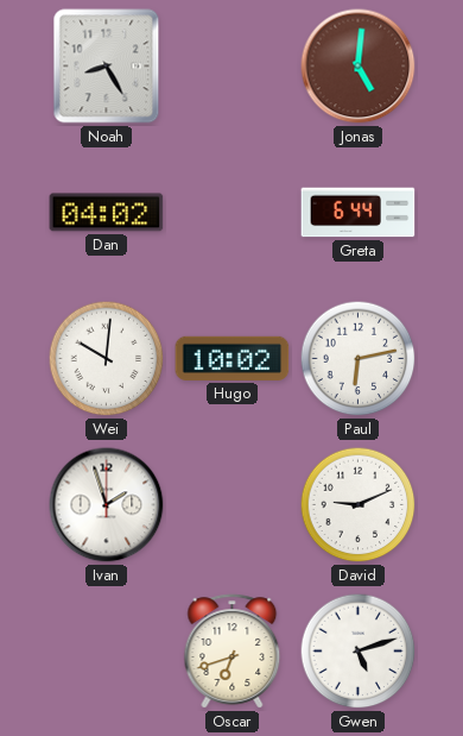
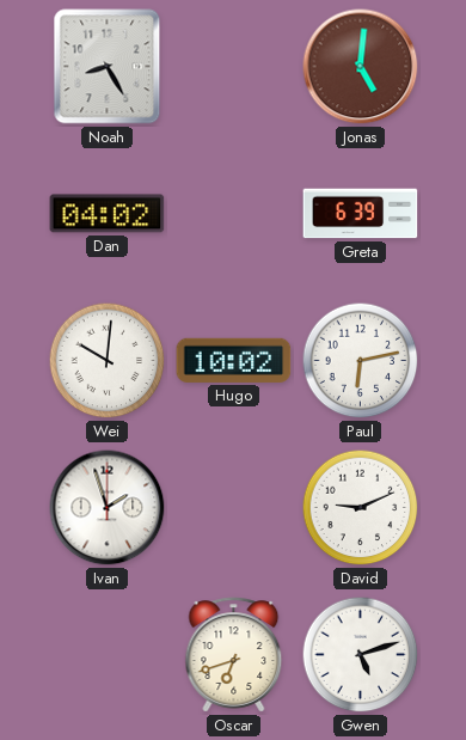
Greta: 6:44 -> 6:39 (361, 214)
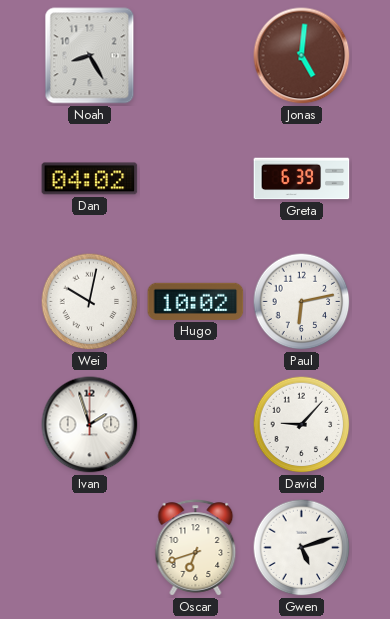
Wei: 10:01 -> 10:02 (90, 302)
David: 9:11 -> 9:07 (302, 425)
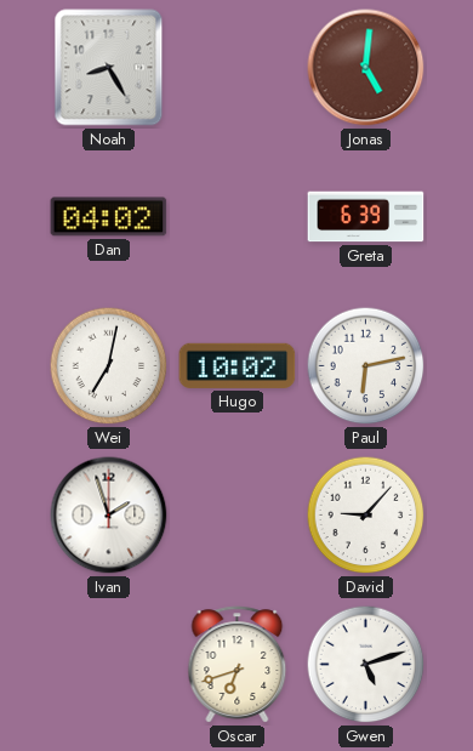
Wei: 10:02 -> 7:02 (109, 366)
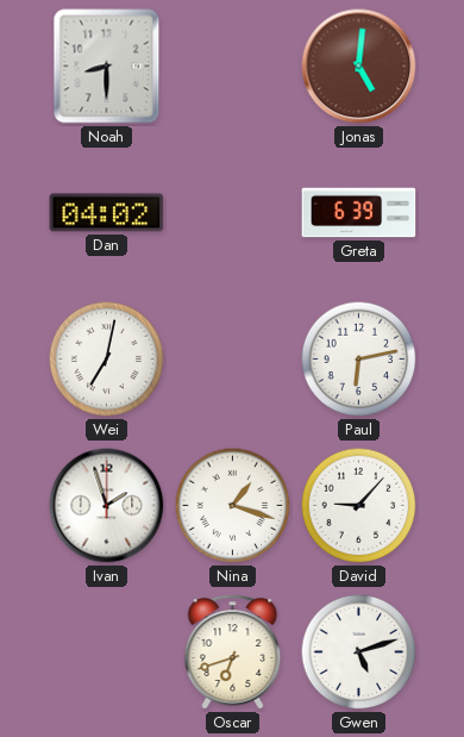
Noah: 8:25 -> 8:30 (107, 67)
Hugo: 10:02 -> none (238, 365)
Nina: none -> 1:18 (233, 506)
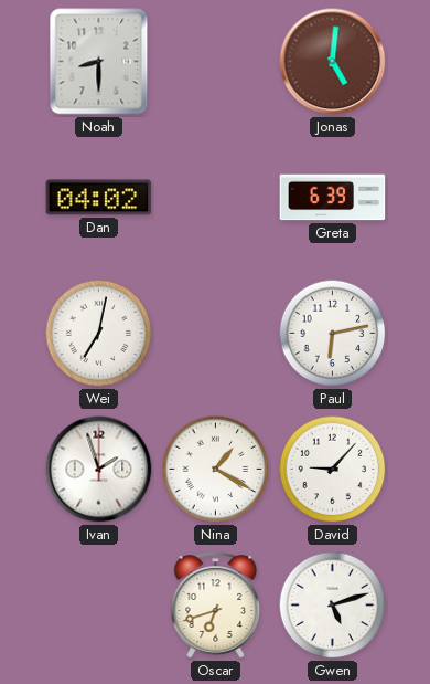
Nina: 1:18 -> 1:20 (216, 470)
